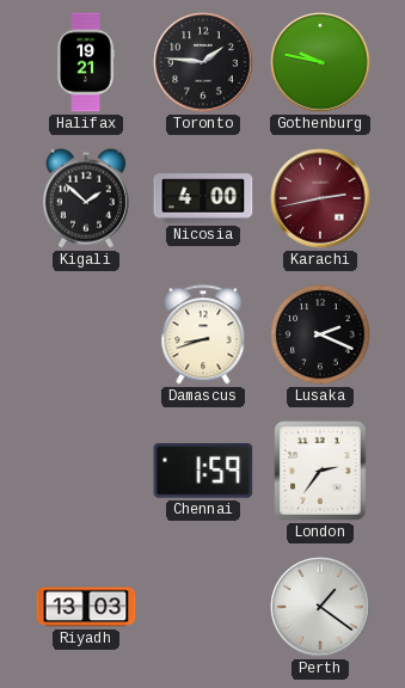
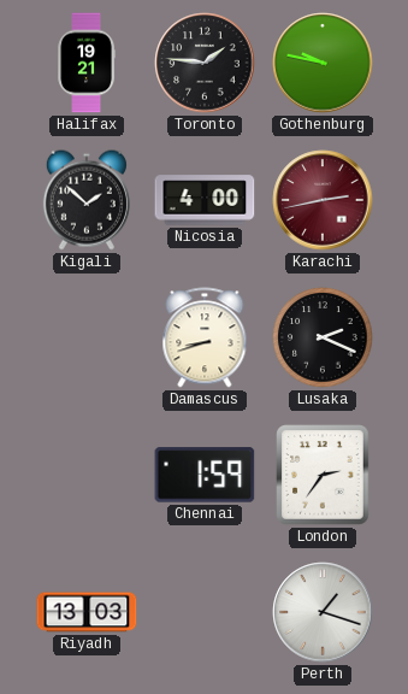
Perth: 1:21 -> 1:18 (323, 612)
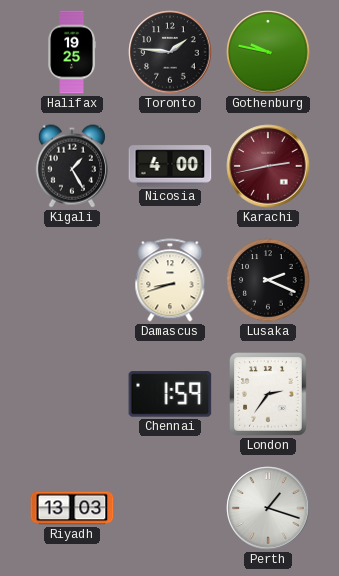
Halifax: 19:21 -> 19:25 (71, 52)
Kigali: 1:52 -> 1:25 (72, 166)
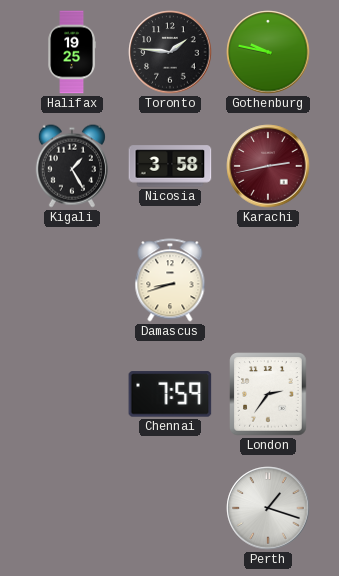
Nicosia: 4:00 -> 3:58 (170, 166)
Lusaka: 2:19 -> none (268, 280)
Chennai: 1:59 -> 7:59 (170, 394)
Riyadh: 13:03 -> none (72, 508)
